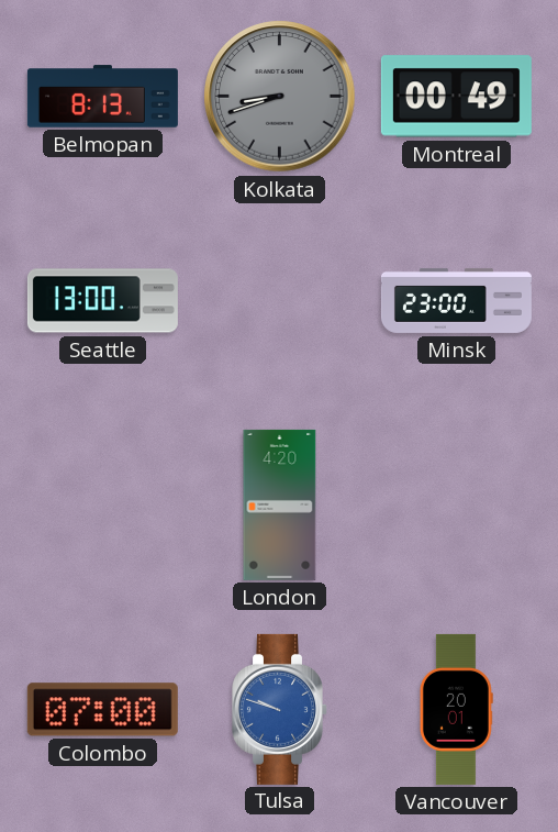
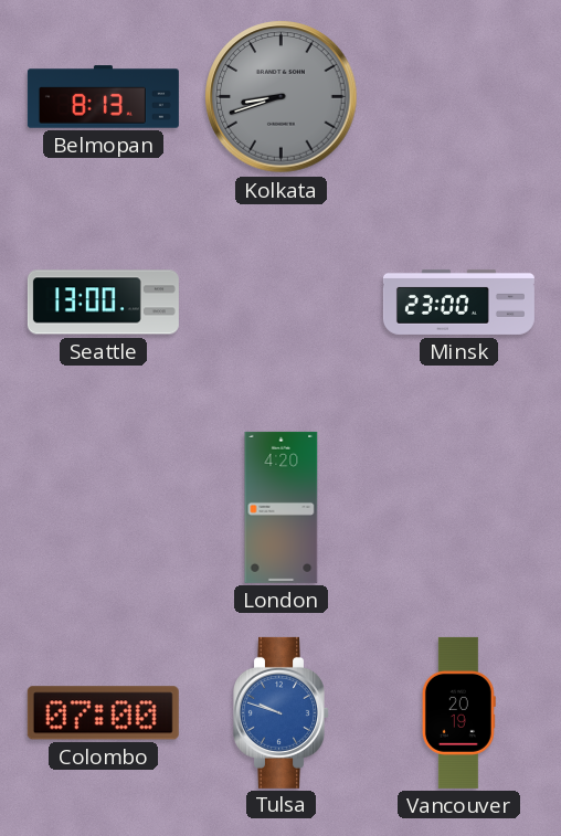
Montreal: 00:49 -> none (456, 97)
Vancouver: 20:01 -> 20:19 (458, 712)
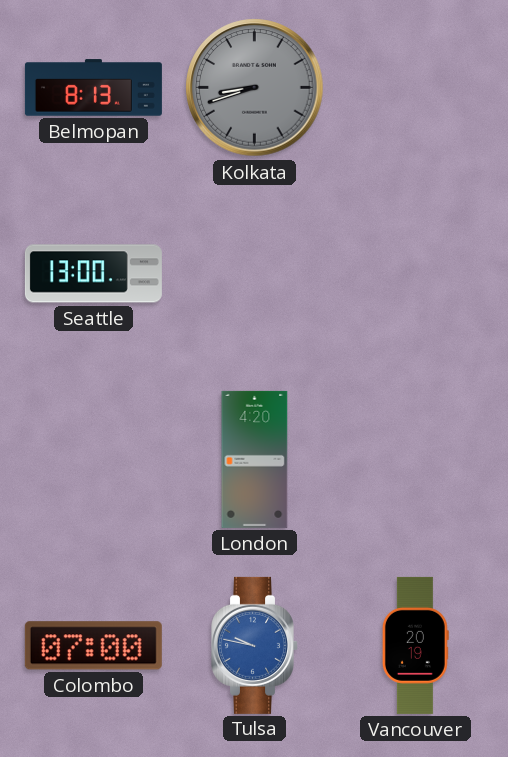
Minsk: 23:00 -> none (458, 301)
Tulsa: 9:48 -> 9:47 (255, 645)
